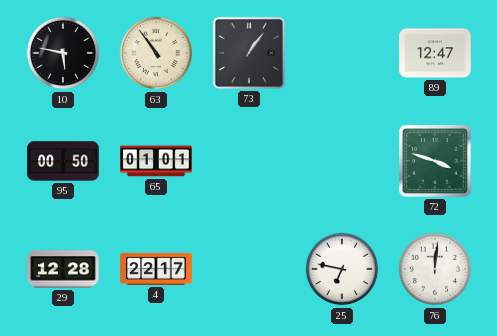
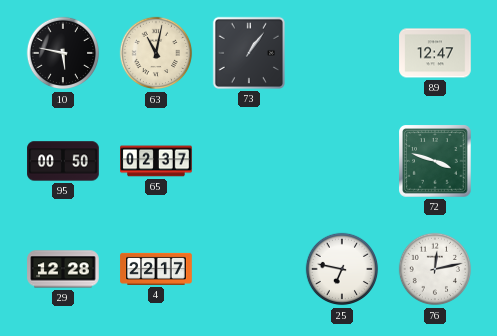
63: 10:54 -> 11:02 (156, 53)
65: 01:01 -> 02:37 (156, 161)
76: 12:01 -> 12:13 (435, 269)
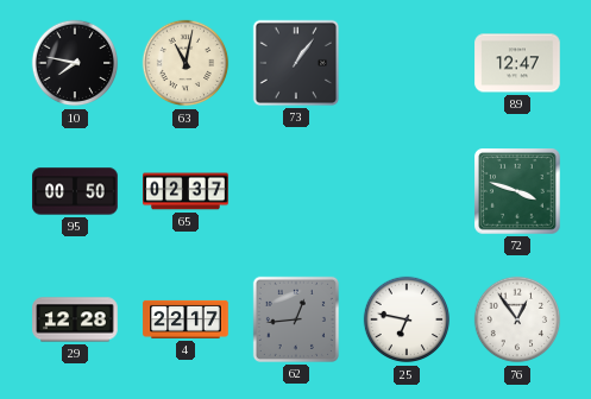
10: 5:47 -> 7:47 (75, 63)
62: none -> 12:44 (296, 319)
76: 12:13 -> 12:54 (517, 319)
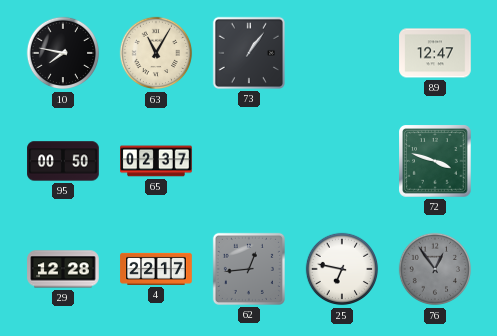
63: 11:02 -> 11:05 (156, 53)
76 dial: white -> grey (435, 269)
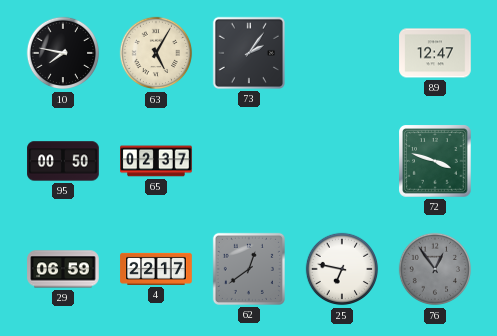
63: 11:05 -> 5:05 (156, 53)
73: 1:06 -> 2:06 (249, 53)
29: 12:28 -> 06:59 (63, 269)
62: 12:44 -> 12:39 (249, 269)
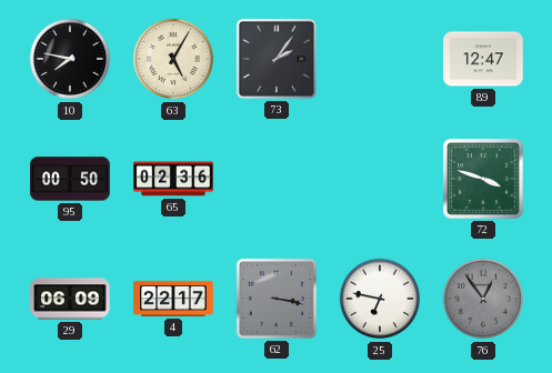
65: 02:37 -> 02:36 (173, 179)
29: 06:59 -> 06:09 (70, 299)
62: 12:39 -> 3:17 (277, 299)
